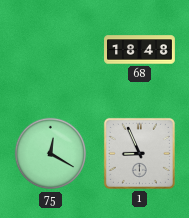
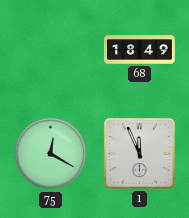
68: 18:48 -> 18:49 (140, 50)
1: 8:56 -> 11:56 (139, 153)
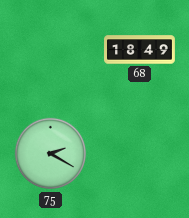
75: 12:20 -> 2:20 (51, 154)
1: 11:56 -> none (139, 153)
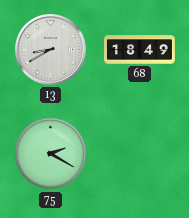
13: none -> 8:40 (51, 50)
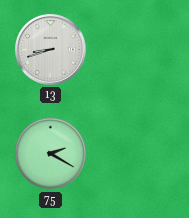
13: 8:40 -> 8:42 (51, 50)
68: 18:49 -> none (140, 50)
